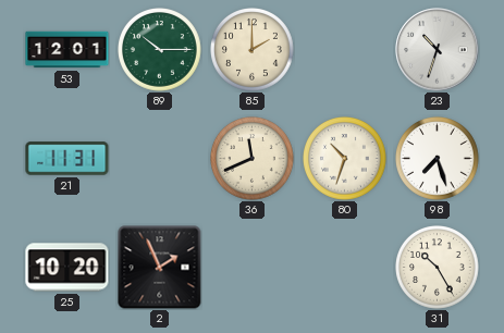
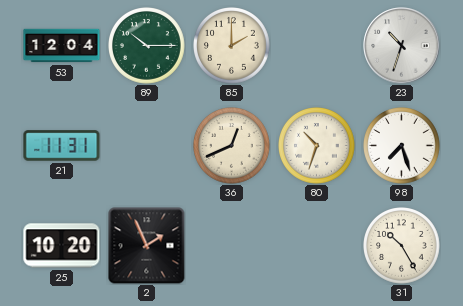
53: 12:01 -> 12:04 (62, 46)
36: 11:41 -> 12:41 (232, 146)
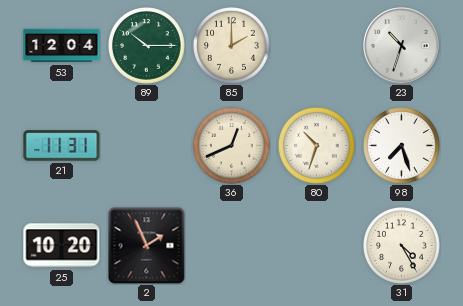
31: 10:25 -> 4:25 (402, 246)
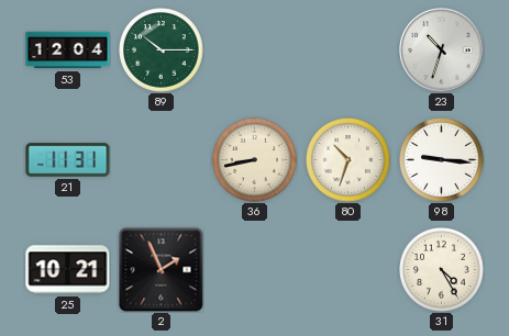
85: 2:00 -> none (232, 46)
36: 12:41 -> 8:43 (255, 160)
98: 7:27 -> 9:16 (442, 160)
25: 10:20 -> 10:21 (68, 270)
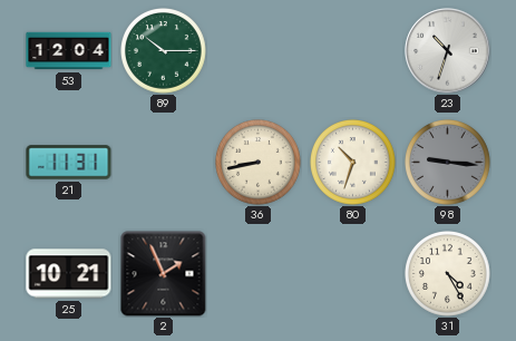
98 dial: white -> grey (448, 163)
